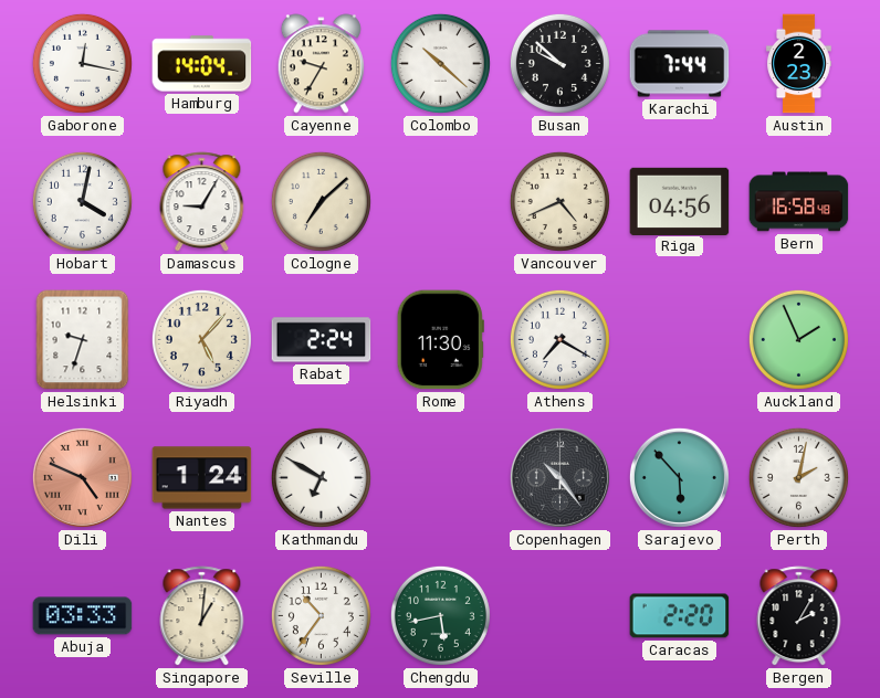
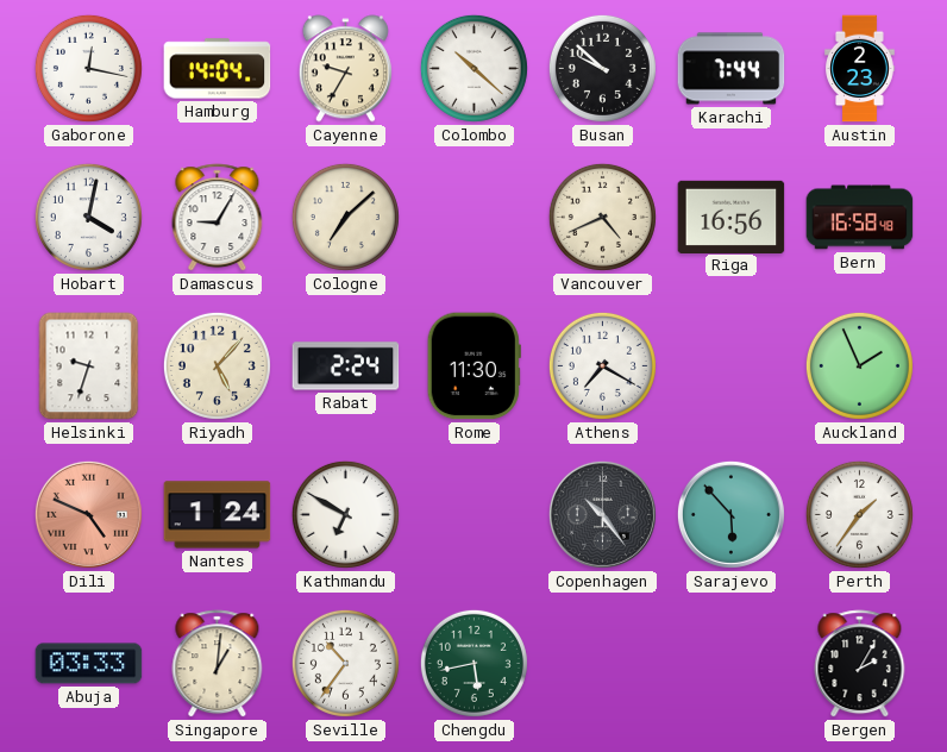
Riga: 04:56 -> 16:56 (732, 217)
Perth: 2:02 -> 1:36 (859, 514)
Caracas: 2:20 -> none (680, 616)
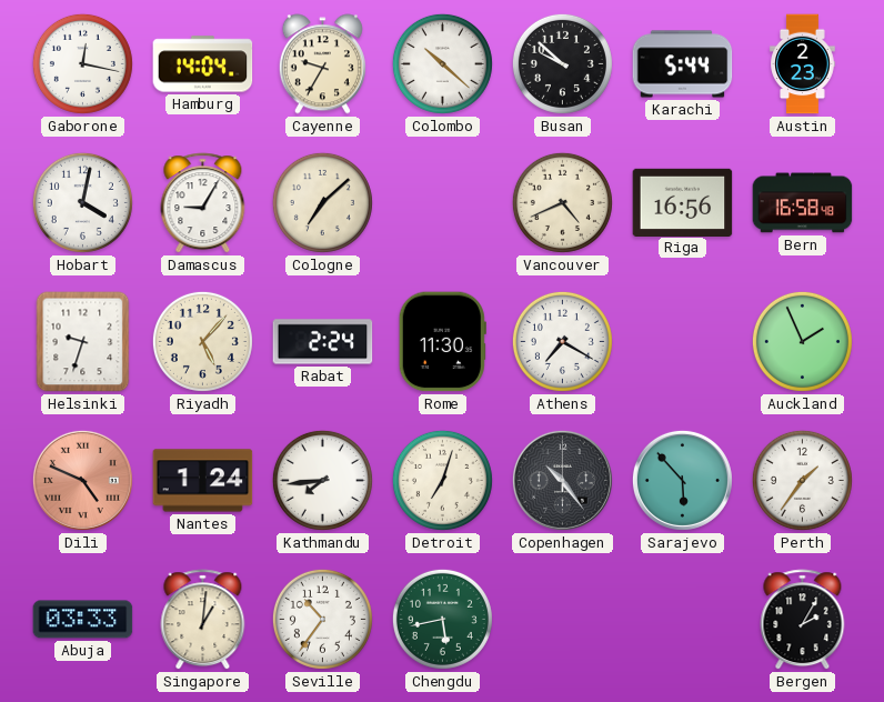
Karachi: 7:44 -> 5:44 (683, 64)
Kathmandu: 6:50 -> 7:44 (322, 480)
Detroit: none -> 7:03 (442, 480)
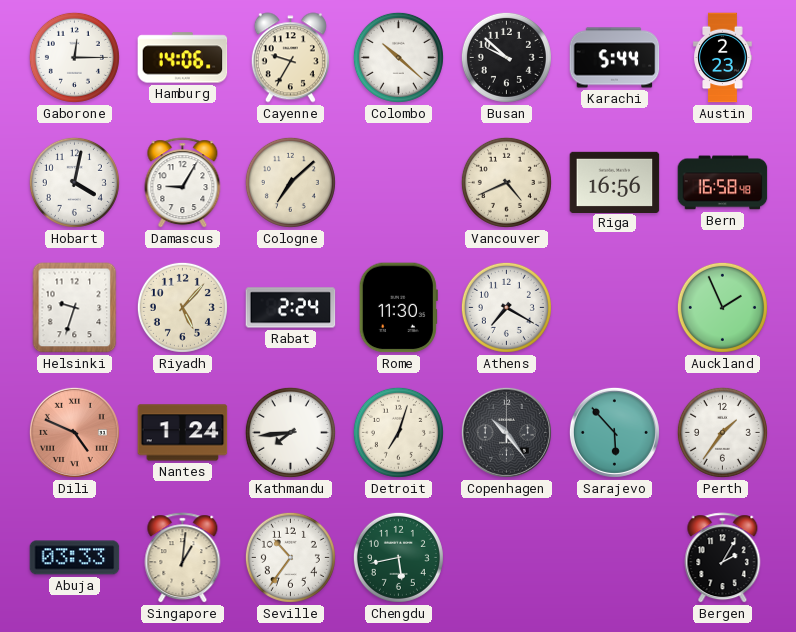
Gaborone: 12:17 -> 12:15 (74, 57)
Hamburg: 14:04 -> 14:06 (183, 58)
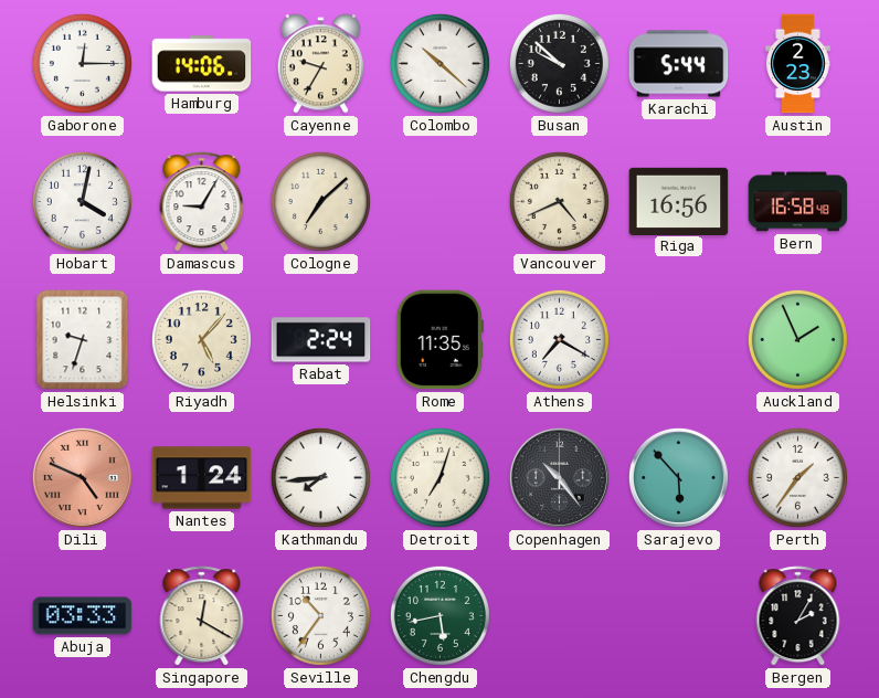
Rome: 11:30 -> 11:35 (439, 340)
Singapore: 1:01 -> 12:20 (202, 616)
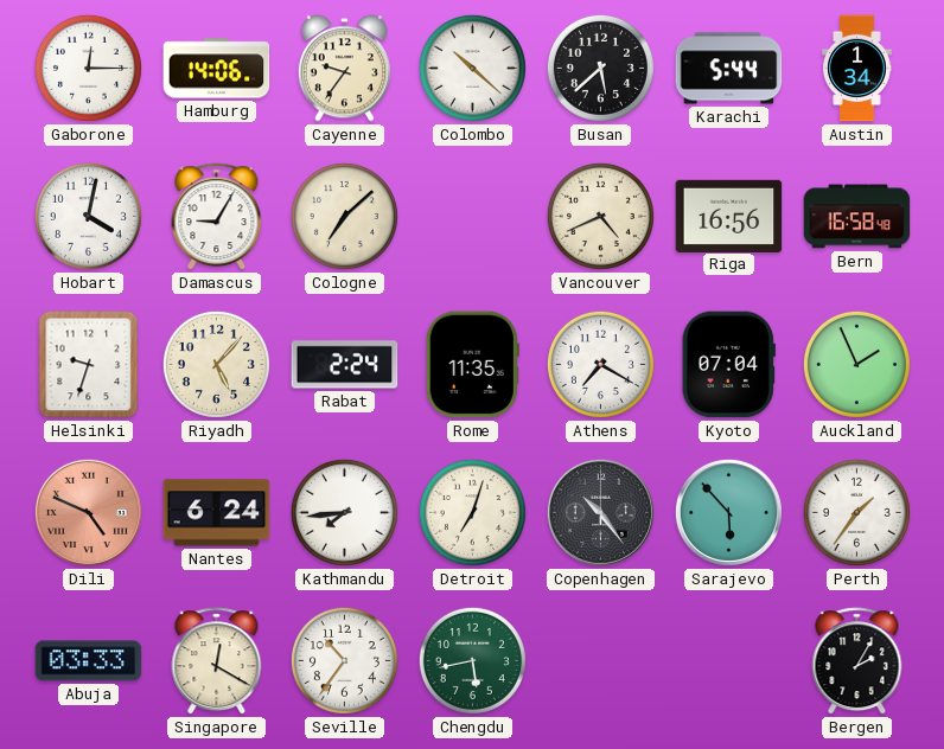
Cayenne: 9:35 -> 9:36 (344, 69)
Busan: 9:52 -> 5:38 (600, 68)
Austin: 2:23 -> 1:34 (857, 69)
Kyoto: none -> 07:04 (728, 365)
Nantes: 1:24 -> 6:24 (217, 513)
